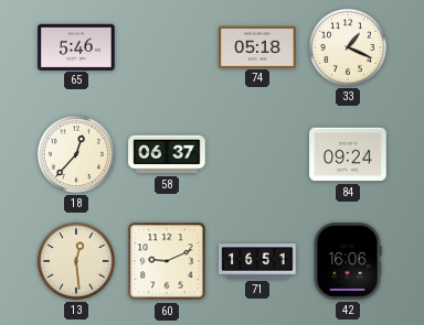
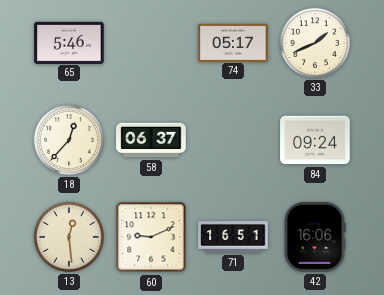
74: 05:18 -> 05:17 (233, 42)
33: 1:19 -> 1:41 (315, 43)
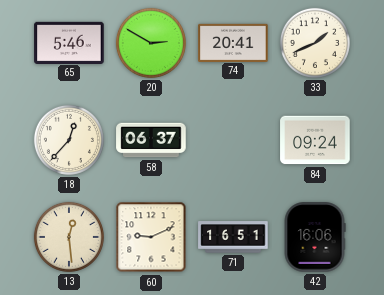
20: none -> 2:50 (151, 43)
74: 05:17 -> 20:41 (233, 42)
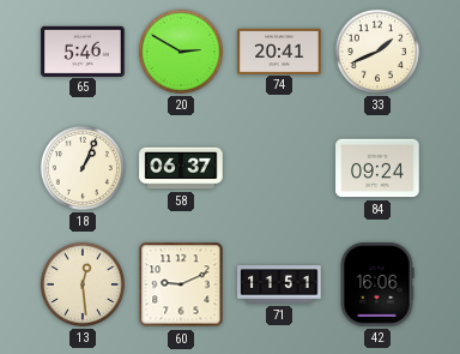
18: 12:37 -> 1:04 (83, 168)
71: 16:51 -> 11:51 (279, 284)
